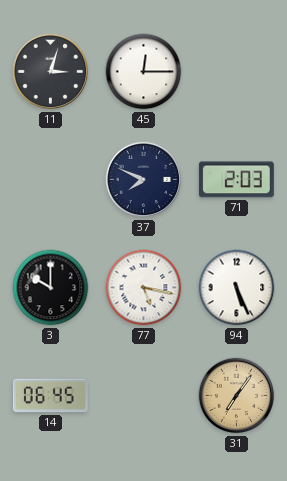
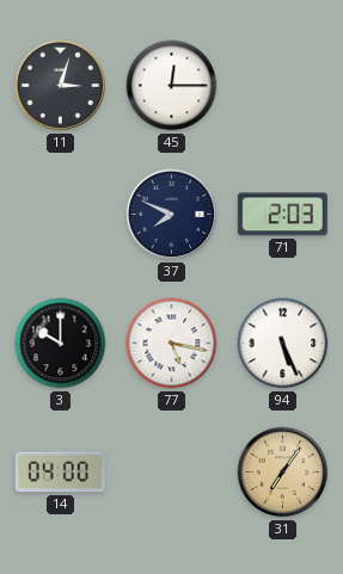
14: 06:45 -> 04:00 (60, 473)
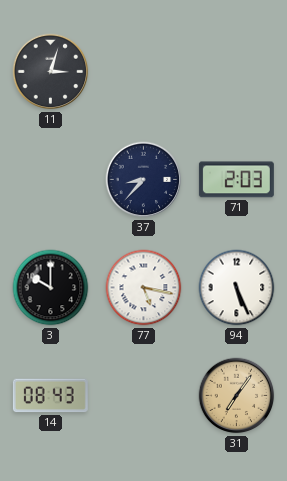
45: 12:15 -> none (172, 86)
37: 7:49 -> 8:37 (144, 180)
14: 04:00 -> 08:43 (50, 396)
